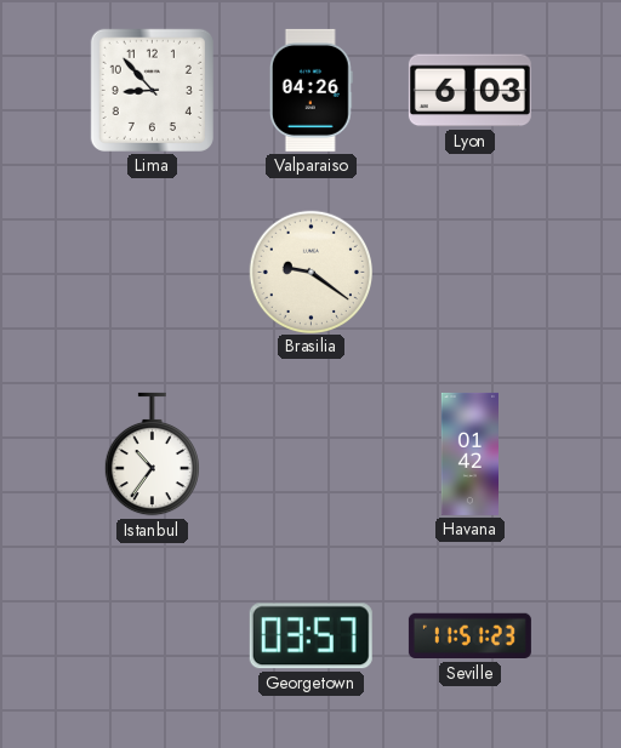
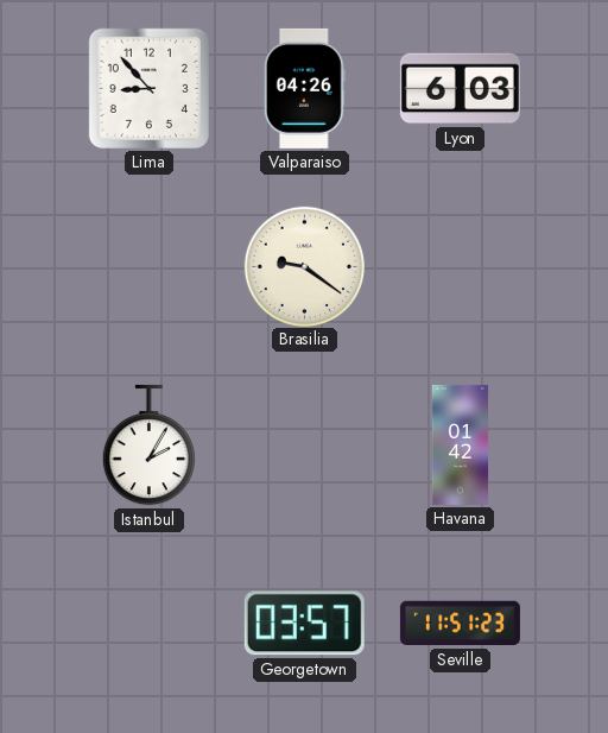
Istanbul: 10:36 -> 2:05 (148, 446)
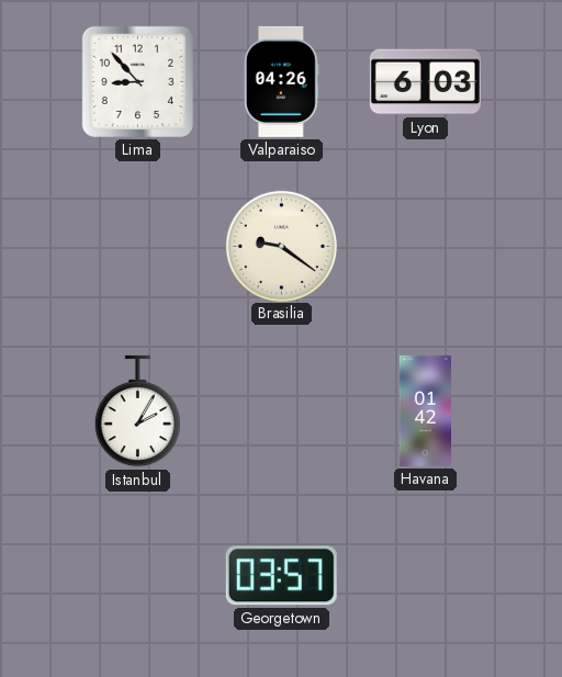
Seville: 11:51 -> none (460, 624)
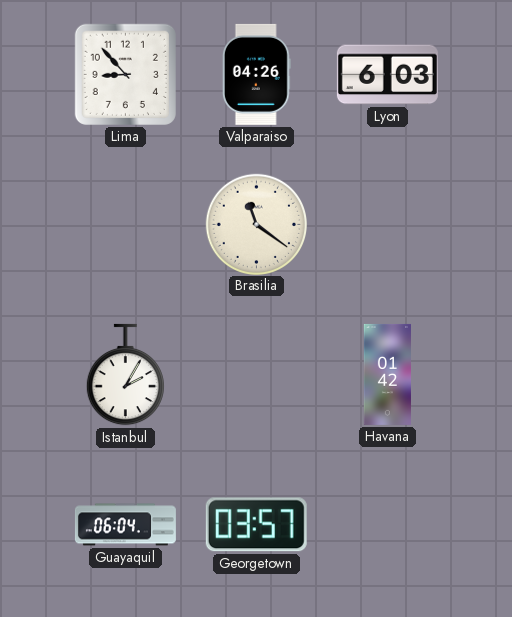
Brasilia: 9:21 -> 11:21 (256, 224)
Guayaquil: none -> 06:04 (125, 525)
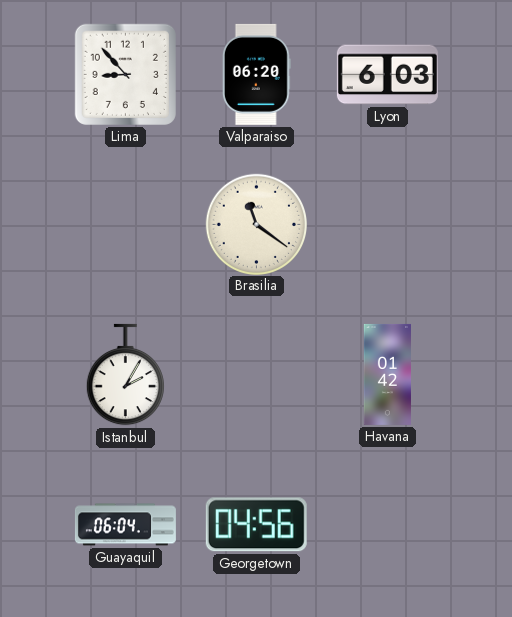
Valparaiso: 04:26 -> 06:20 (256, 74)
Georgetown: 03:57 -> 04:56 (256, 525)
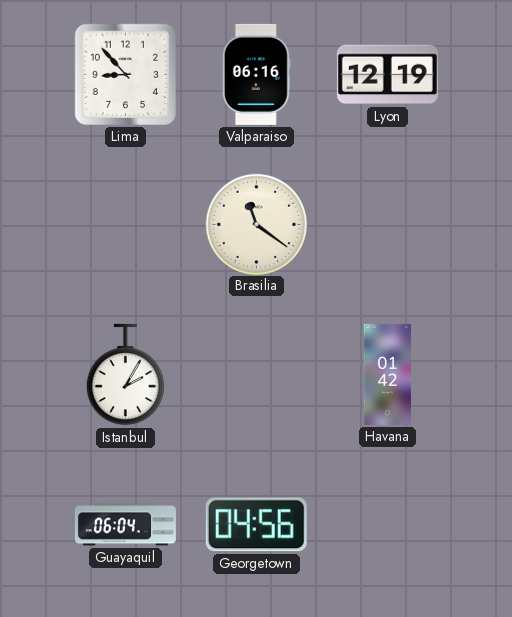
Valparaiso: 06:20 -> 06:16 (256, 74)
Lyon: 6:03 -> 12:19 (387, 75)
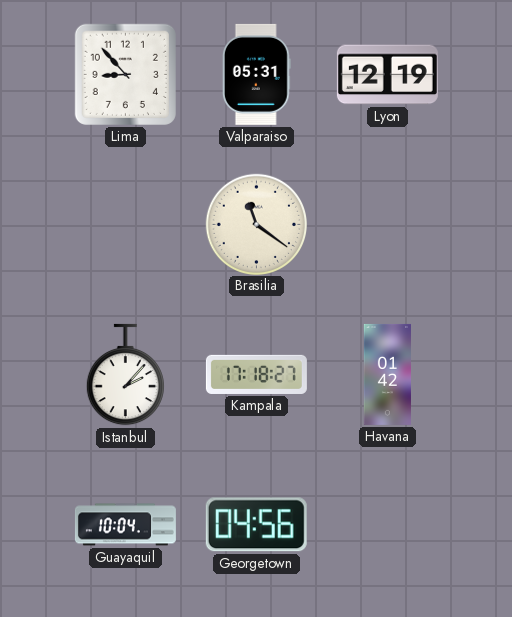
Valparaiso: 06:16 -> 05:31 (256, 74)
Istanbul: 2:05 -> 2:07 (125, 375)
Kampala: none -> 17:18 (256, 374)
Guayaquil: 06:04 -> 10:04 (125, 525)
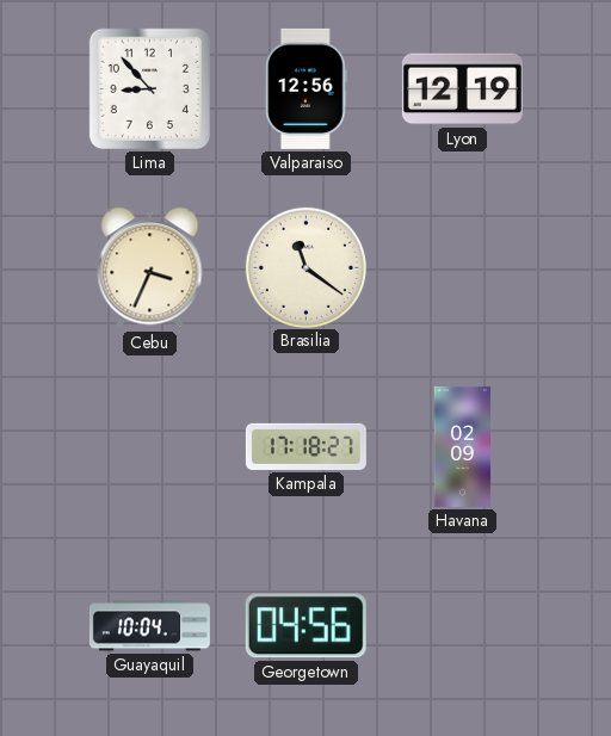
Valparaiso: 05:31 -> 12:56 (305, 88)
Cebu: none -> 3:34 (150, 268)
Istanbul: 2:07 -> none (125, 375)
Havana: 01:42 -> 02:09 (462, 446)
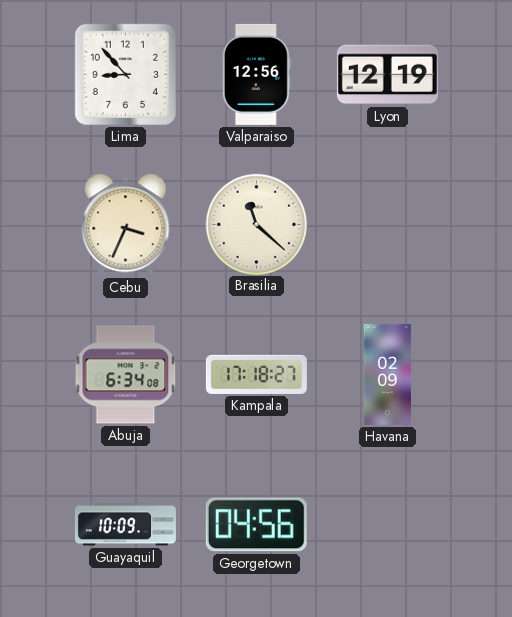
Brasilia: 11:21 -> 11:22 (256, 224)
Abuja: none -> 6:34 (126, 375)
Guayaquil: 10:04 -> 10:09 (125, 525)
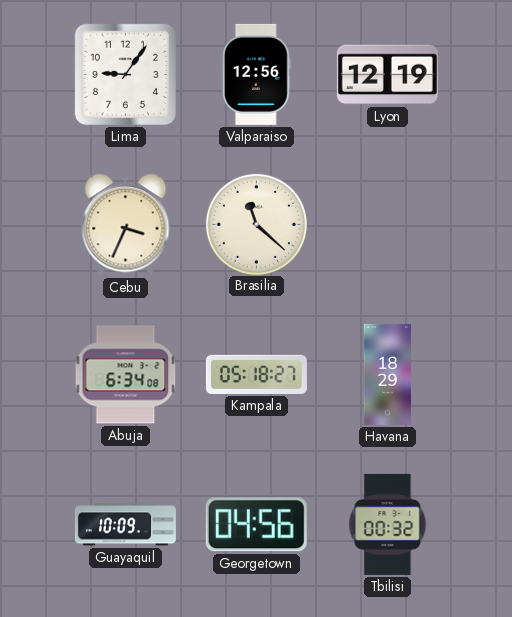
Lima: 8:53 -> 9:06 (125, 74)
Kampala: 17:18 -> 05:18 (256, 374)
Havana: 02:09 -> 18:29 (387, 374)
Tbilisi: none -> 00:32 (388, 524)
